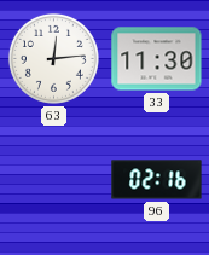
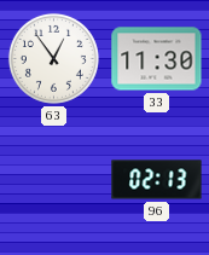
63: 12:14 -> 12:54 (53, 58)
96: 02:16 -> 02:13 (157, 180)
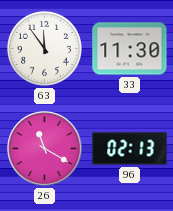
63: 12:54 -> 11:54 (44, 48)
26: none -> 11:20 (45, 149)
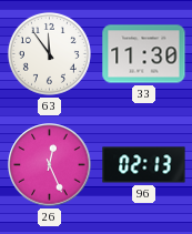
26: 11:20 -> 12:26 (50, 165)
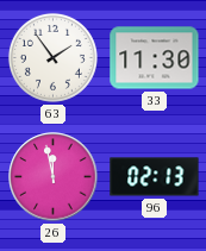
63: 11:54 -> 1:54 (52, 57)
26: 12:26 -> 11:58 (54, 177)
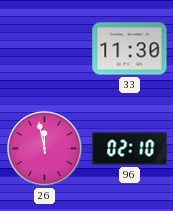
63: 1:54 -> none (52, 57)
96: 02:13 -> 02:10 (130, 149)
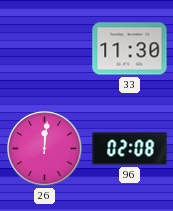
26: 11:58 -> 12:01 (45, 149)
96: 02:10 -> 02:08 (130, 149)
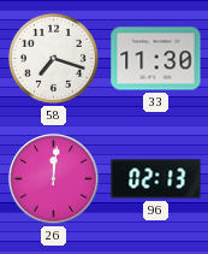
58: none -> 7:18 (53, 58)
96: 02:08 -> 02:13 (156, 179)
